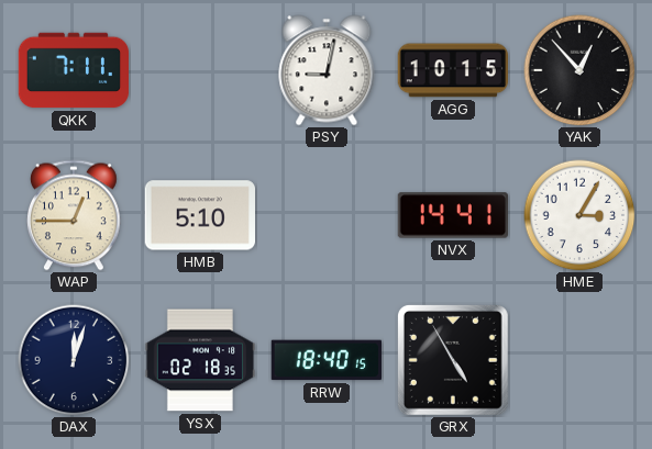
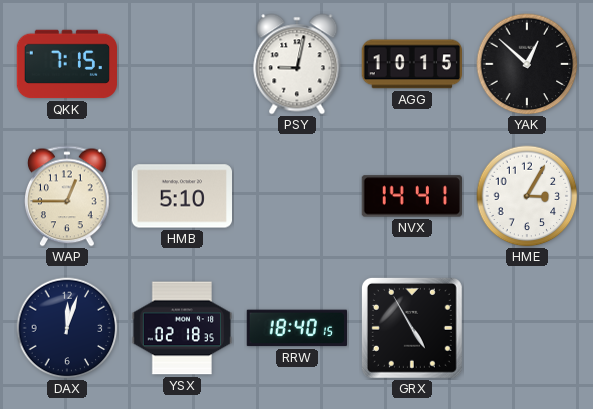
QKK: 7:11 -> 7:15 (66, 64)
YAK: 12:53 -> 12:52 (527, 64)
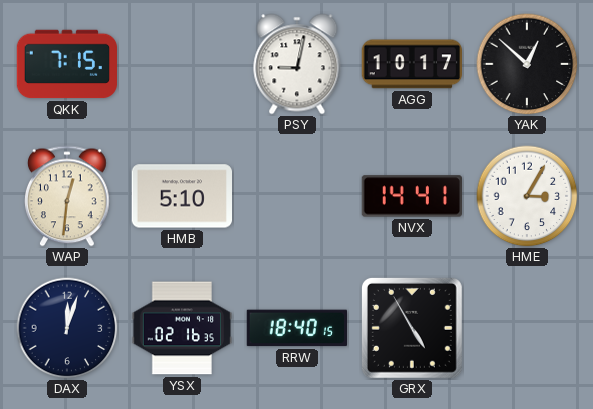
AGG: 10:15 -> 10:17 (411, 64)
WAP: 12:45 -> 12:31 (68, 196)
YSX: 02:18 -> 02:16 (182, 328)
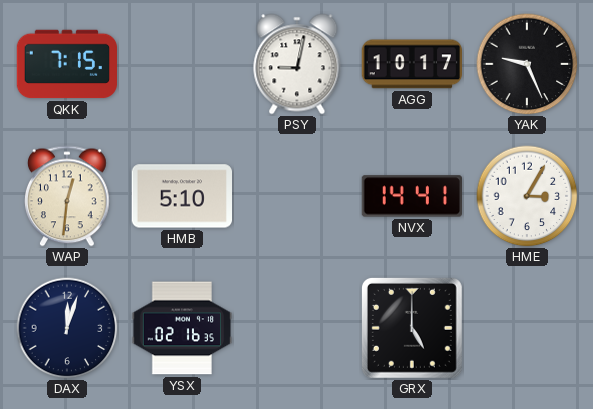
YAK: 12:52 -> 9:26 (527, 64)
RRW: 18:40 -> none (296, 328)
GRX: 4:55 -> 5:00 (412, 328)
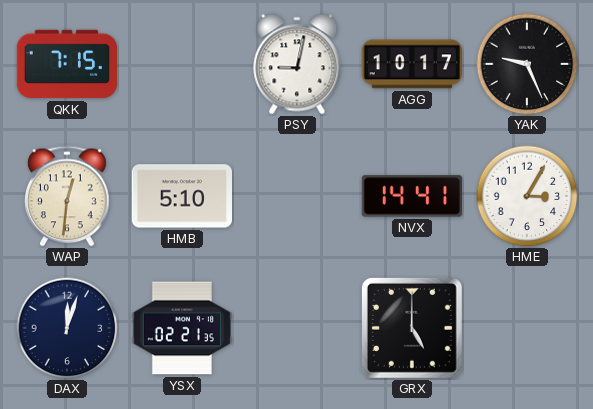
YSX: 02:16 -> 02:21 (182, 328)
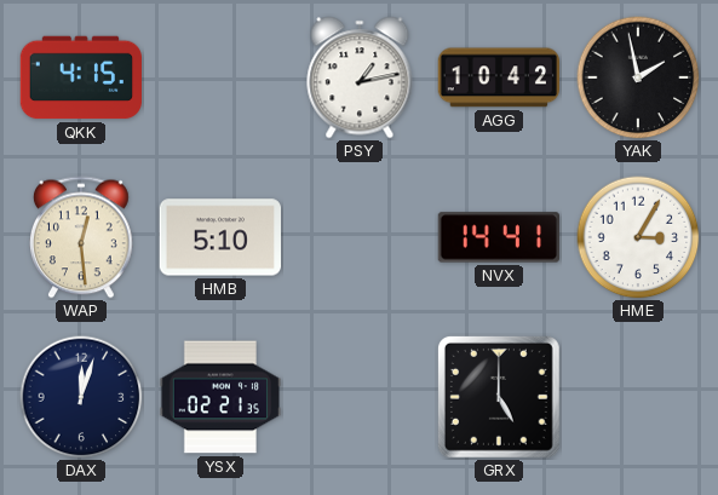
QKK: 7:15 -> 4:15 (80, 77)
PSY: 9:02 -> 1:13 (360, 77)
AGG: 10:17 -> 10:42 (498, 77)
YAK: 9:26 -> 1:58 (638, 77)
WAP: 12:31 -> 12:29 (82, 237)
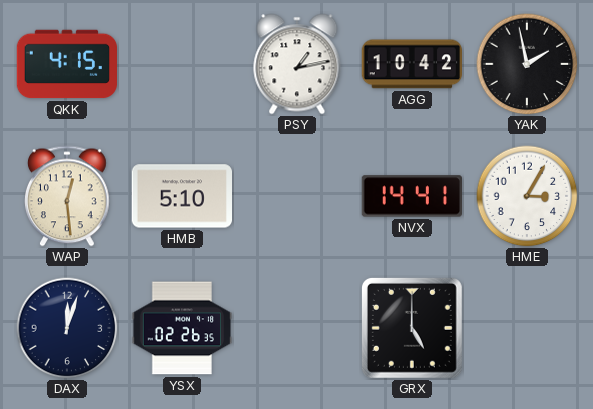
YSX: 02:21 -> 02:26 (182, 328)
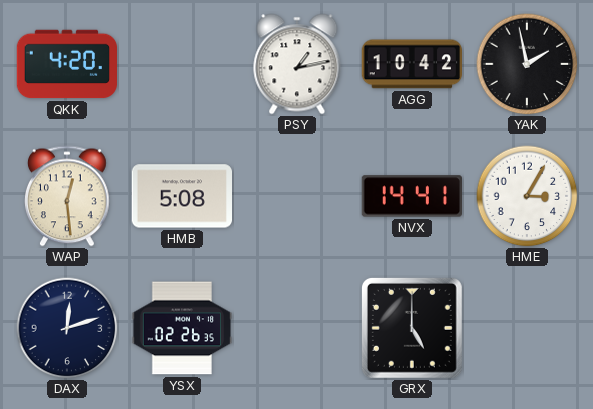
QKK: 4:15 -> 4:20 (66, 64)
HMB: 5:10 -> 5:08 (181, 196)
DAX: 12:03 -> 12:12 (67, 328)
